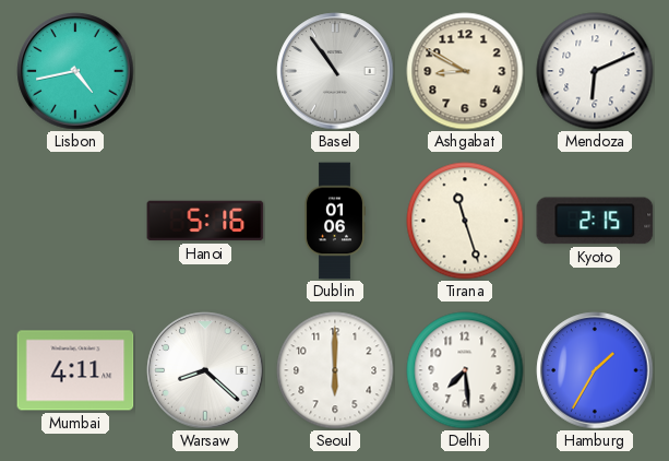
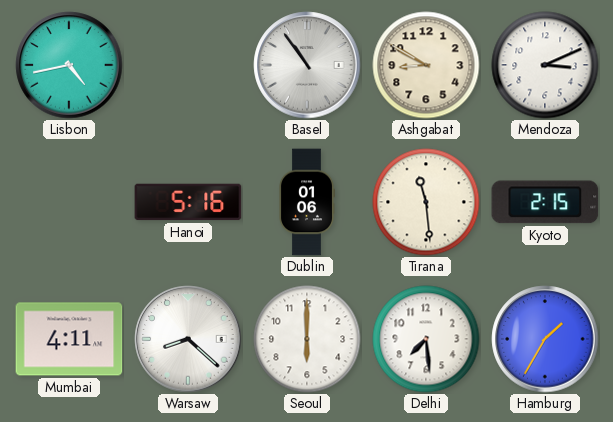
Mendoza: 6:11 -> 3:11 (545, 65)
Tirana: 11:27 -> 11:29 (426, 202)
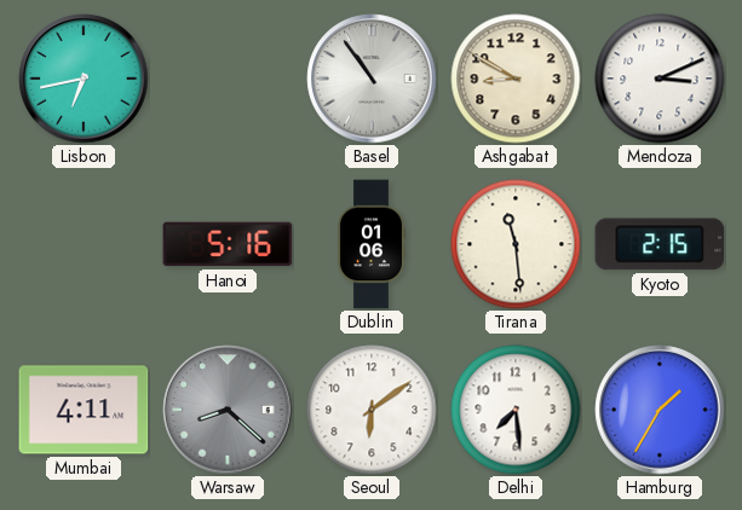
Lisbon: 4:43 -> 6:43 (84, 79)
Warsaw dial: white -> grey (228, 410)
Seoul: 6:00 -> 6:09 (372, 410)
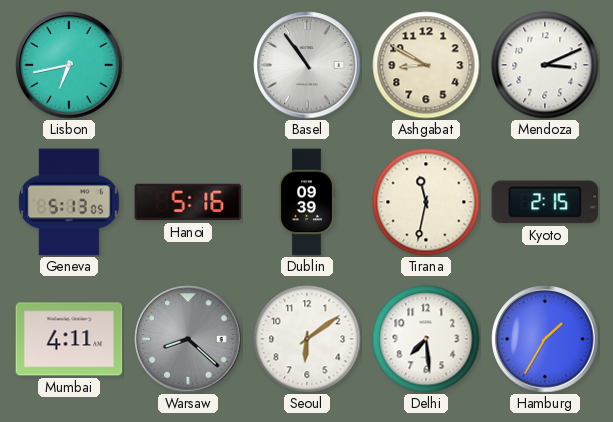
Geneva: none -> 5:13 (69, 202)
Dublin: 01:06 -> 09:39 (307, 202)
Tirana: 11:29 -> 11:32 (426, 202)
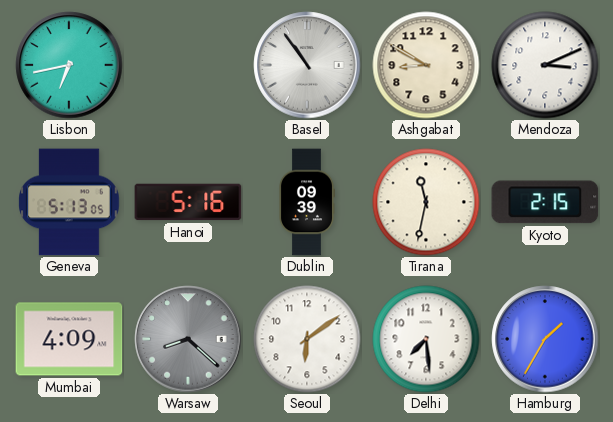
Mumbai: 4:11 -> 4:09 (69, 339)
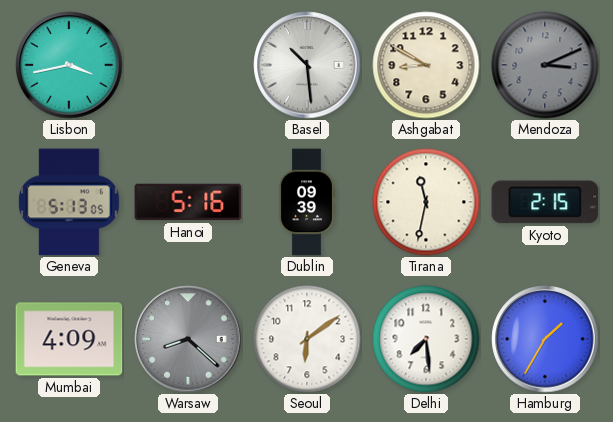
Lisbon: 6:43 -> 3:43 (69, 65)
Basel: 10:54 -> 10:29 (307, 65)
Mendoza dial: white -> grey (545, 65)
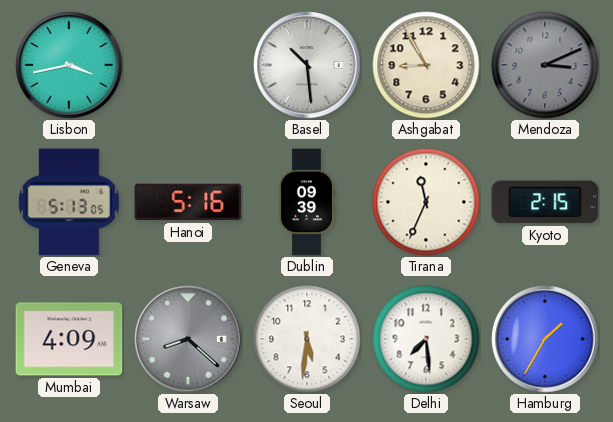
Ashgabat: 8:50 -> 8:55 (426, 65)
Tirana: 11:32 -> 11:34 (426, 202)
Seoul: 6:09 -> 5:31 (307, 339)
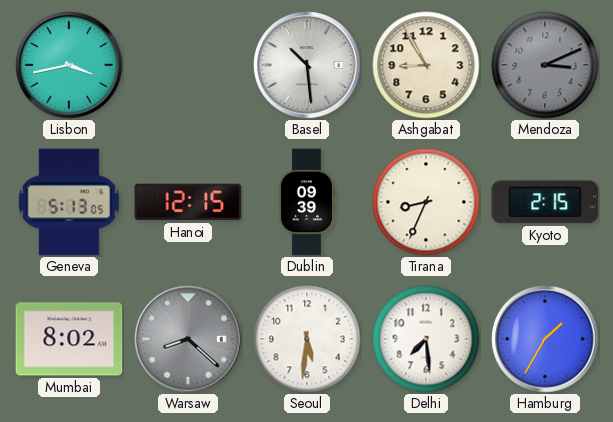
Hanoi: 5:16 -> 12:15 (188, 202)
Tirana: 11:34 -> 8:34 (426, 202)
Mumbai: 4:09 -> 8:02 (69, 339)
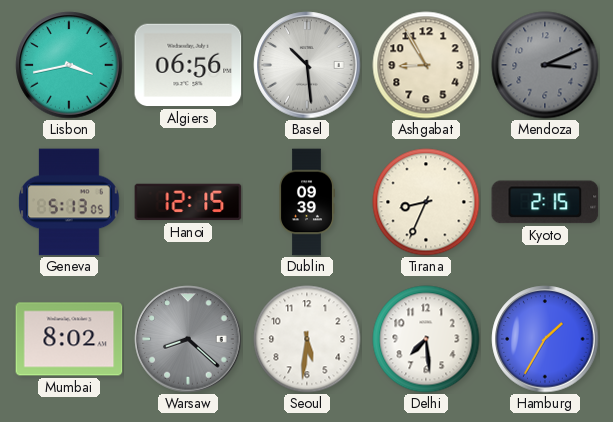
Algiers: none -> 06:56 (188, 65)
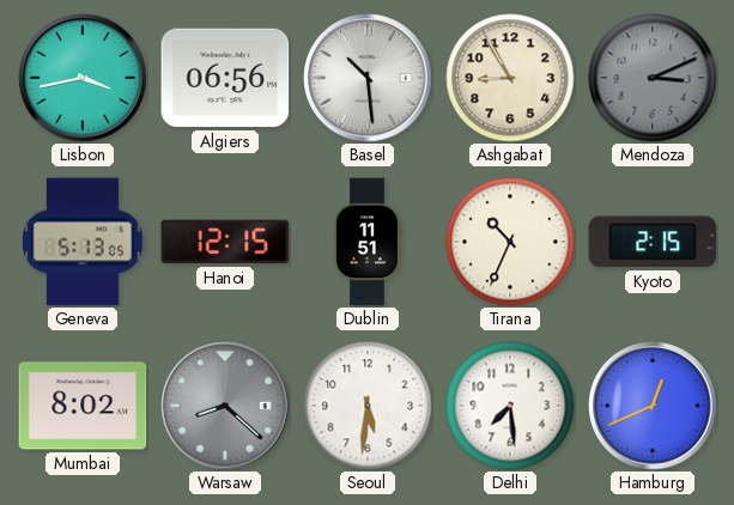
Dublin: 09:39 -> 11:51 (368, 242)
Tirana: 8:34 -> 10:34 (510, 242)
Hamburg: 1:35 -> 12:41 (653, 406)
